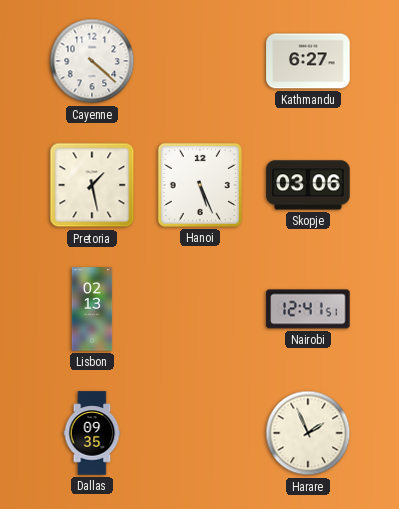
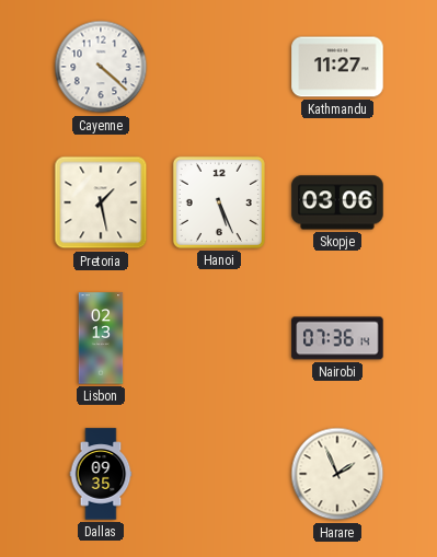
Kathmandu: 6:27 -> 11:27 (337, 67)
Nairobi: 12:41 -> 07:36 (337, 338)
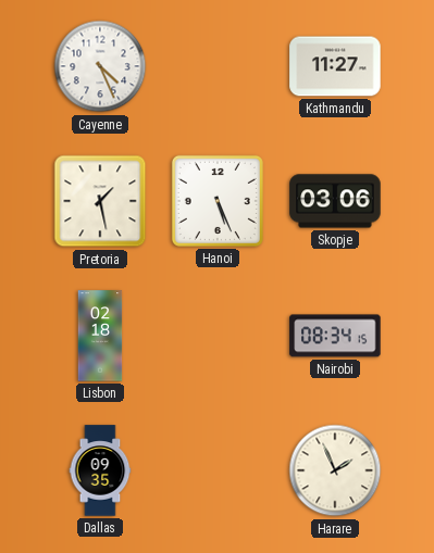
Cayenne: 4:22 -> 4:26 (100, 66)
Lisbon: 02:13 -> 02:18 (100, 336)
Nairobi: 07:36 -> 08:34 (335, 336)
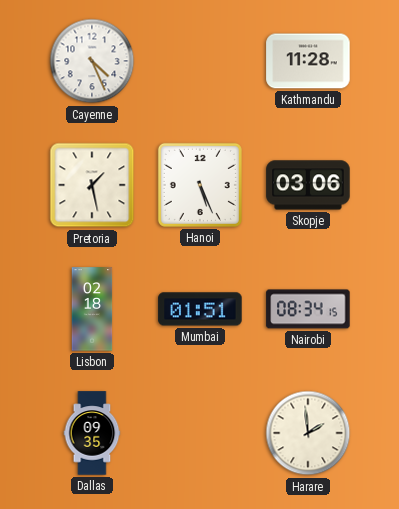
Kathmandu: 11:27 -> 11:28 (308, 61)
Mumbai: none -> 01:51 (200, 309)
Harare: 1:56 -> 1:59 (308, 433)
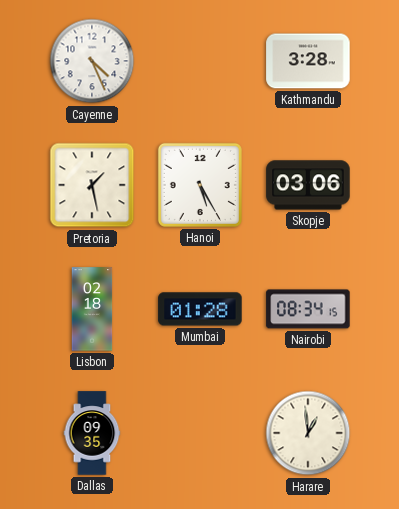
Kathmandu: 11:28 -> 3:28 (308, 61)
Hanoi: 5:26 -> 5:25 (200, 185)
Mumbai: 01:51 -> 01:28 (200, 309)
Harare: 1:59 -> 12:59 (308, 433)
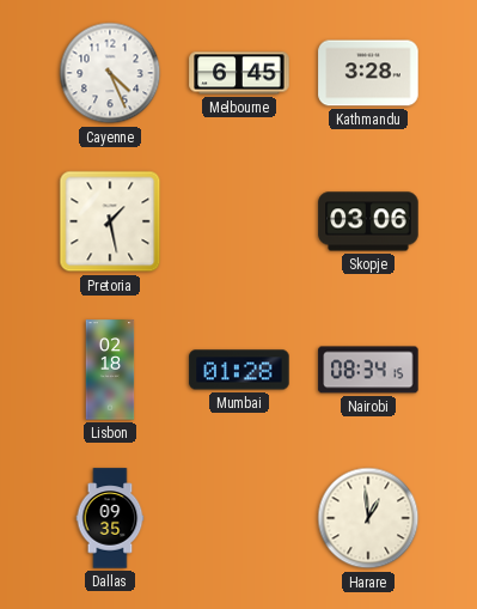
Melbourne: none -> 6:45 (239, 73)
Hanoi: 5:25 -> none (200, 185)
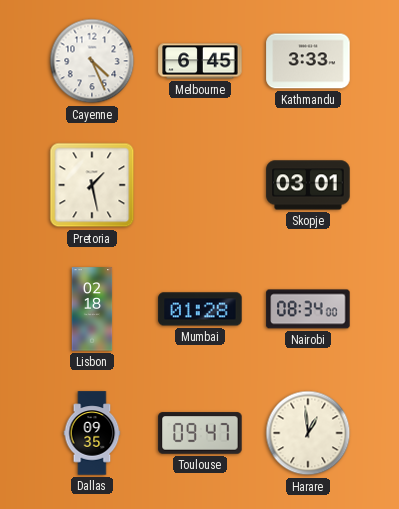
Kathmandu: 3:28 -> 3:33 (308, 61)
Skopje: 03:06 -> 03:01 (308, 185)
Nairobi: 08:34:15 -> 08:34:00 (308, 309)
Toulouse: none -> 09:47 (200, 433)
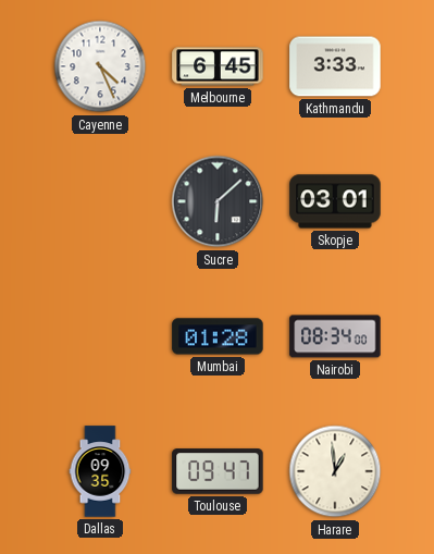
Pretoria: 1:28 -> none (92, 185)
Sucre: none -> 6:08 (218, 201)
Lisbon: 02:18 -> none (92, 309)
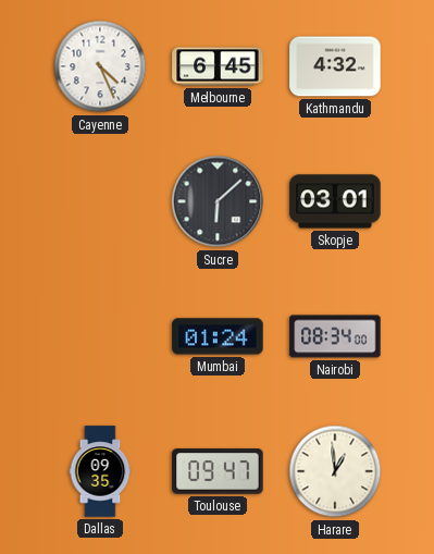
Kathmandu: 3:33 -> 4:32 (335, 66)
Mumbai: 01:28 -> 01:24 (218, 336)
